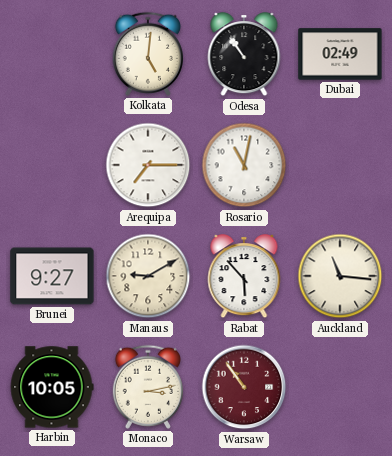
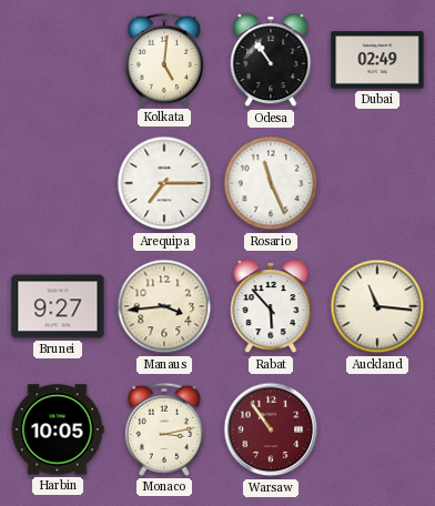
Rosario: 11:02 -> 11:26 (271, 183)
Manaus: 9:10 -> 3:44 (164, 306)
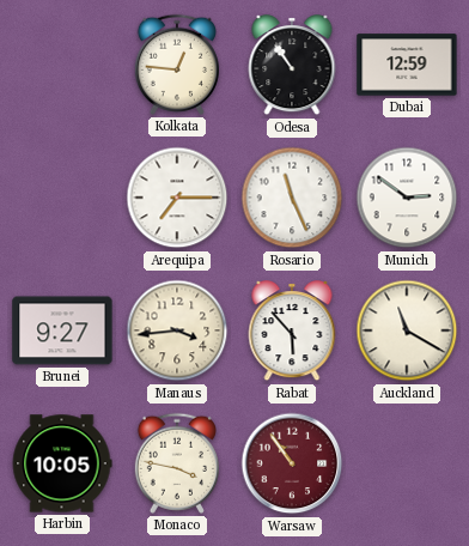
Kolkata: 5:01 -> 12:46 (177, 65)
Dubai: 02:49 -> 12:59 (407, 65)
Munich: none -> 2:51 (407, 198)
Auckland: 11:16 -> 11:20 (407, 330)
Monaco: 3:13 -> 3:47 (177, 463)
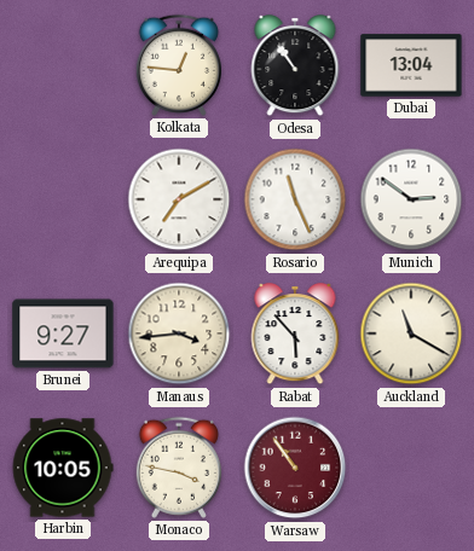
Dubai: 12:59 -> 13:04 (411, 65)
Arequipa: 7:15 -> 7:10 (179, 199)
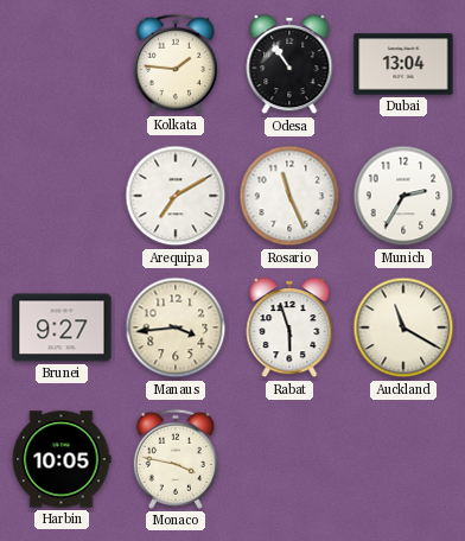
Kolkata: 12:46 -> 1:46 (176, 64)
Munich: 2:51 -> 2:35 (403, 196)
Rabat: 5:53 -> 5:57 (289, 329)
Warsaw: 10:54 -> none (295, 468)
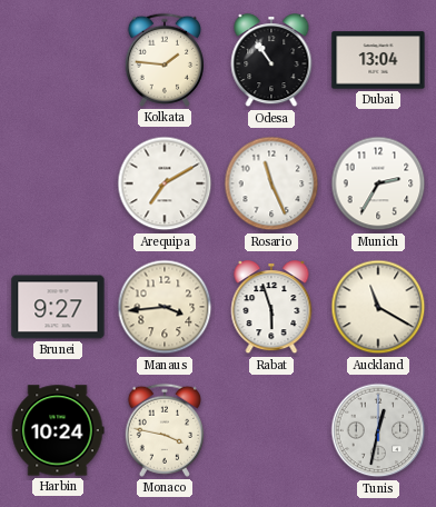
Harbin: 10:05 -> 10:24 (58, 430)
Tunis: none -> 12:32 (378, 430)
